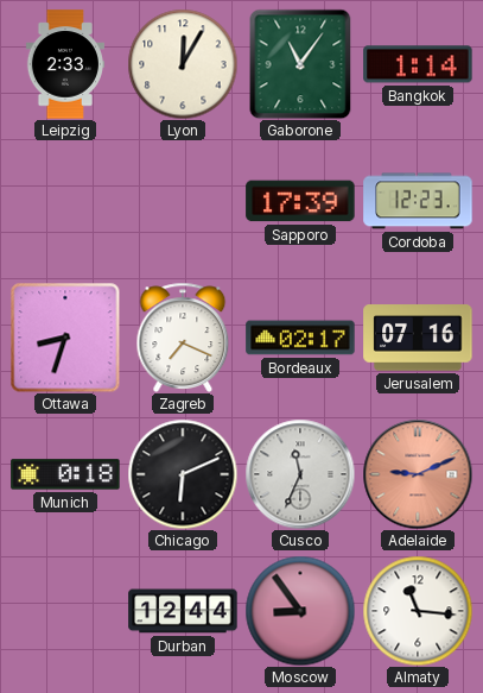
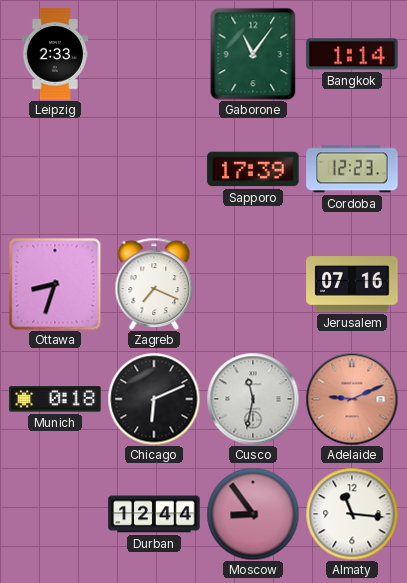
Lyon: 12:05 -> none (183, 64)
Bordeaux: 02:17 -> none (300, 338)
Cusco: 11:34 -> 11:32 (253, 399)
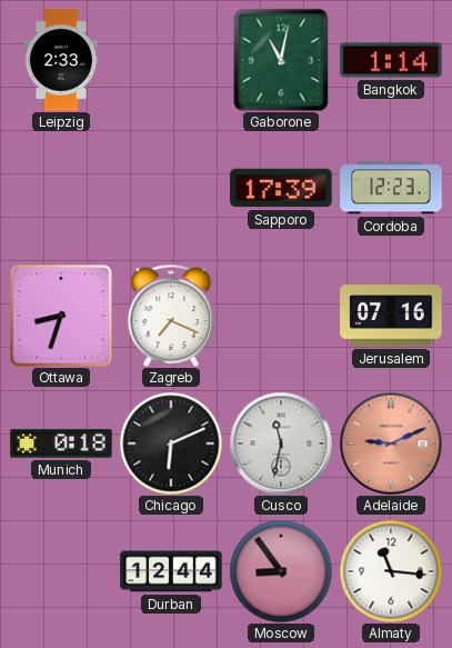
Gaborone: 11:06 -> 11:02 (281, 60)
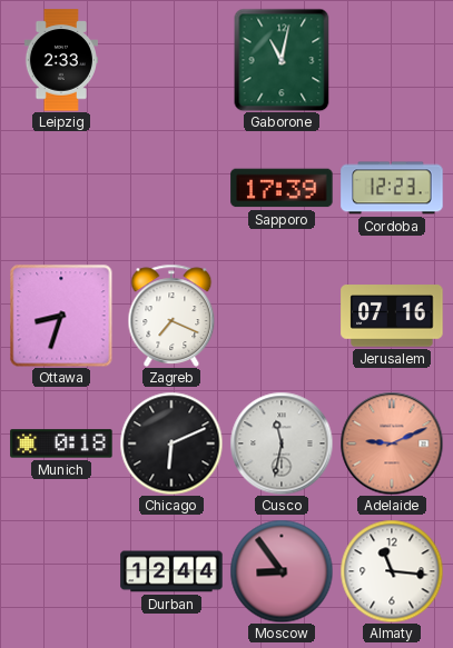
Bangkok: 1:14 -> none (391, 60)
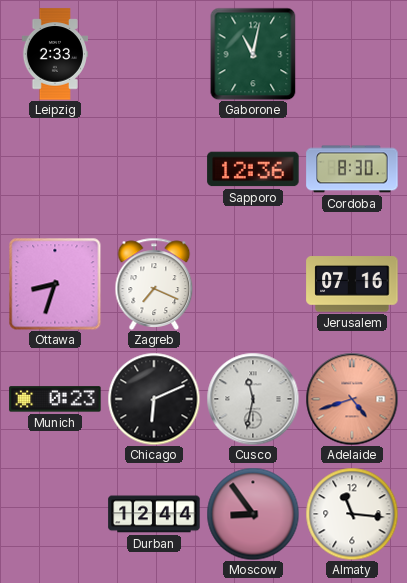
Sapporo: 17:39 -> 12:36 (253, 169)
Cordoba: 12:23 -> 8:30 (352, 169)
Munich: 0:18 -> 0:23 (55, 399)
Adelaide: 9:11 -> 4:42 (352, 399)
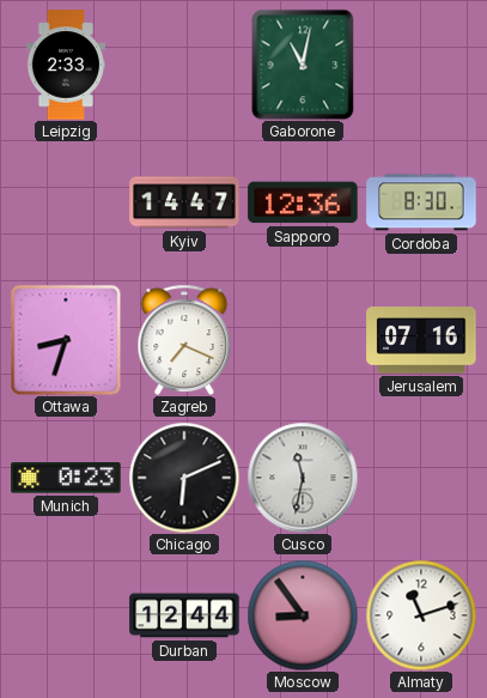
Kyiv: none -> 14:47 (184, 202)
Adelaide: 4:42 -> none (352, 399)
Almaty: 11:16 -> 11:12 (421, 615)
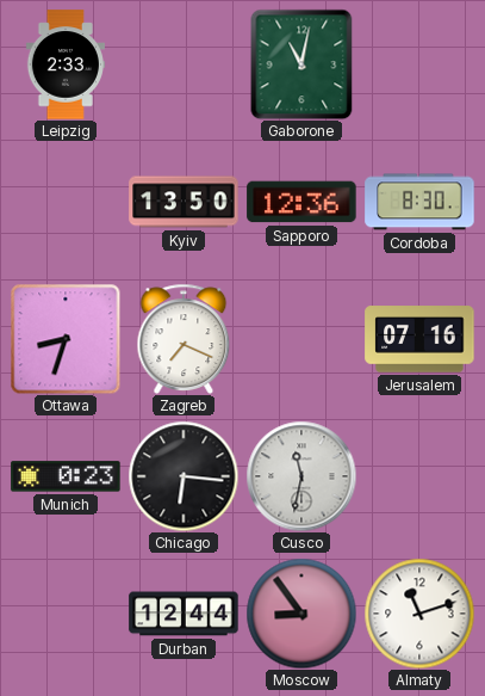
Kyiv: 14:47 -> 13:50 (184, 202)
Chicago: 6:11 -> 6:16 (184, 476)
